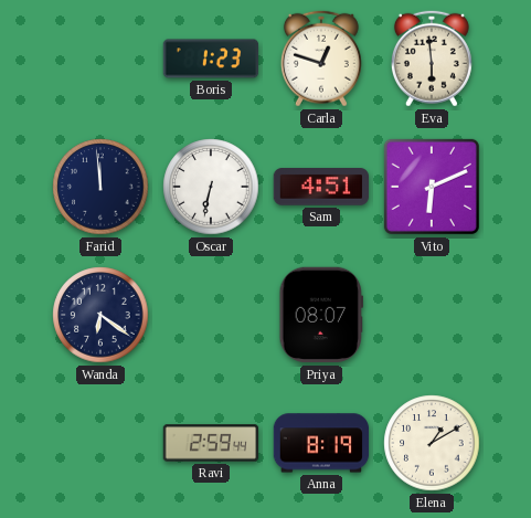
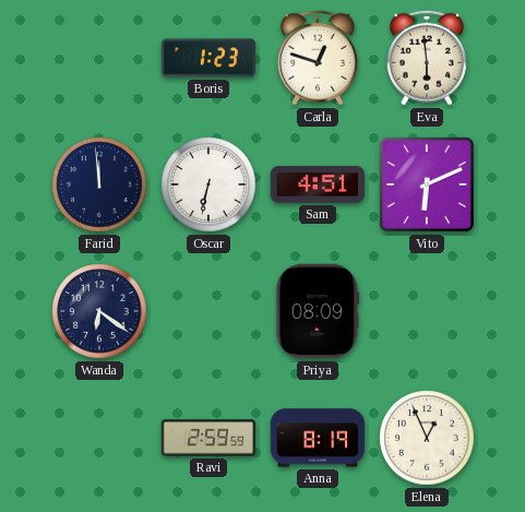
Priya: 08:07 -> 08:09 (317, 311)
Ravi: 2:59:44 -> 2:59:59 (208, 438)
Elena: 1:10 -> 12:56 (427, 438)
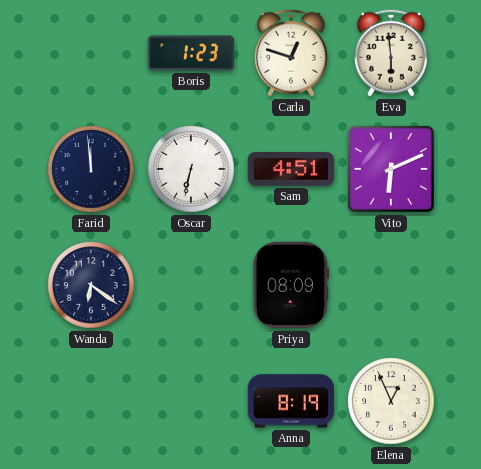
Ravi: 2:59 -> none (208, 438)
